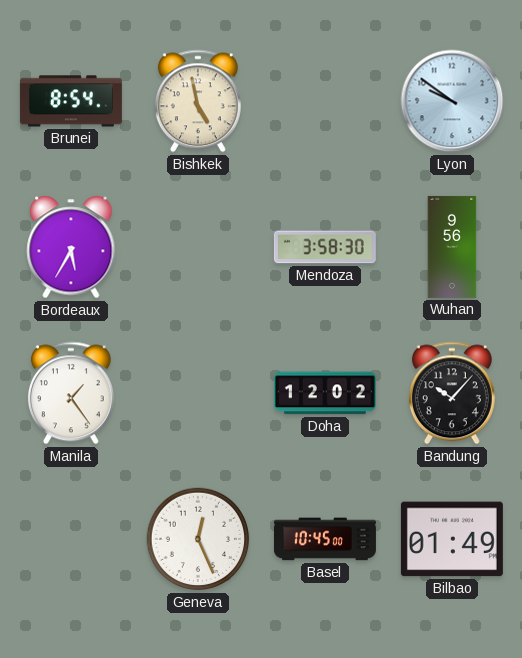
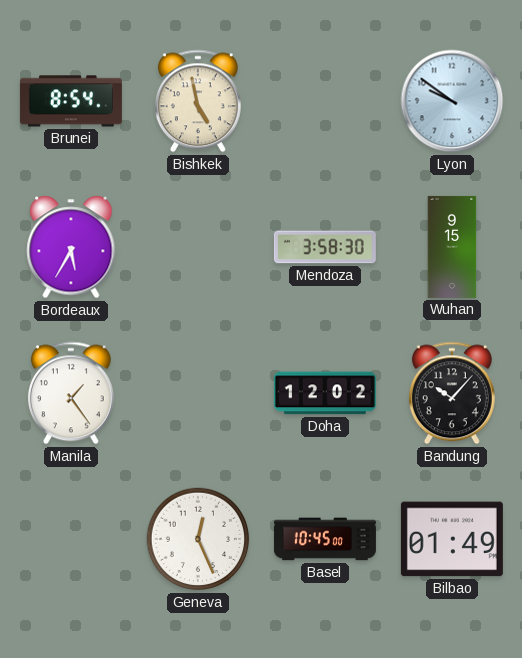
Wuhan: 9:56 -> 9:15 (452, 247)
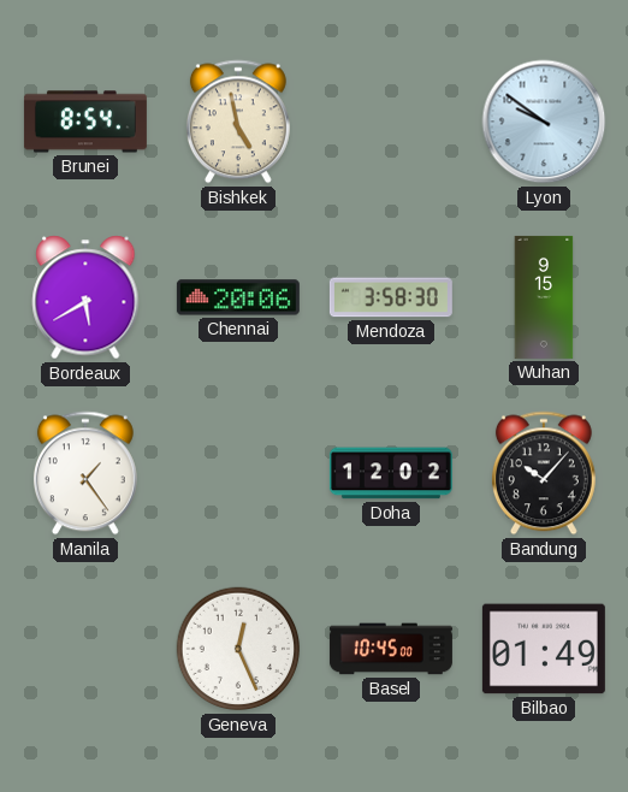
Bordeaux: 5:35 -> 5:40 (85, 297)
Chennai: none -> 20:06 (238, 297)
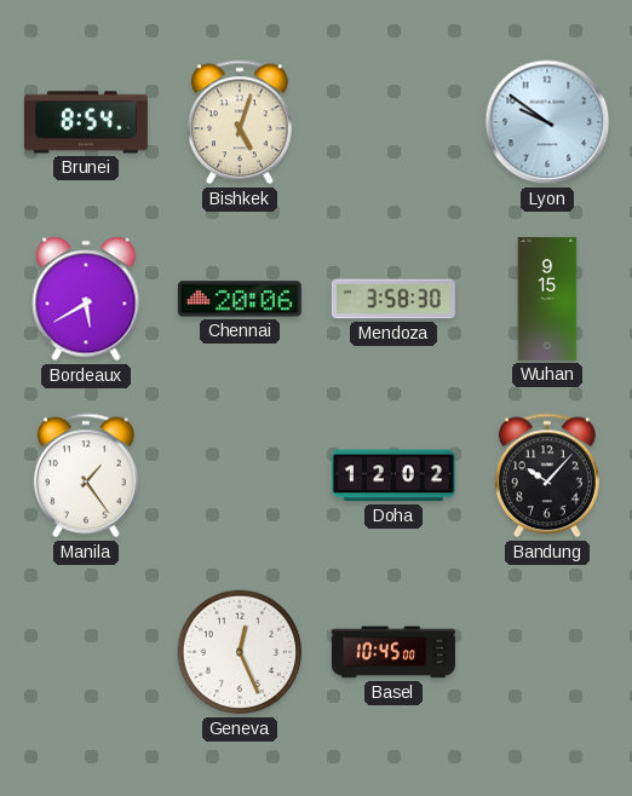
Bishkek: 4:58 -> 5:03 (240, 122)
Bilbao: 01:49 -> none (544, 649)
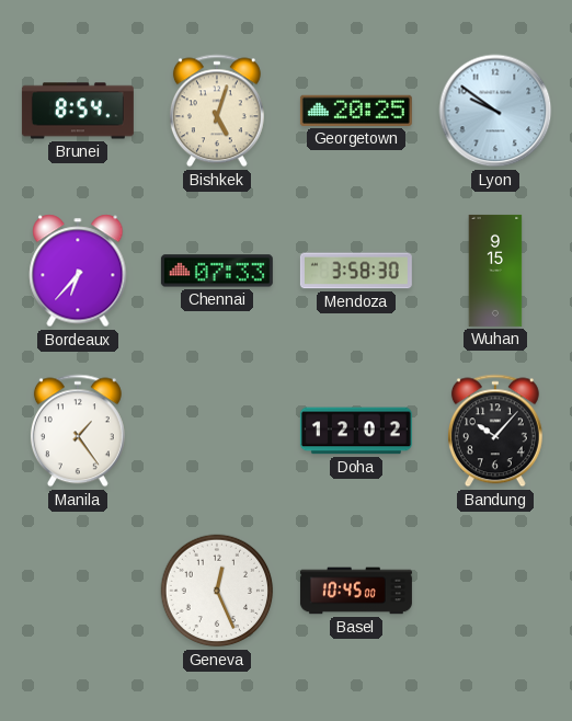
Georgetown: none -> 20:25 (356, 111)
Bordeaux: 5:40 -> 6:37 (78, 271)
Chennai: 20:06 -> 07:33 (217, 271)
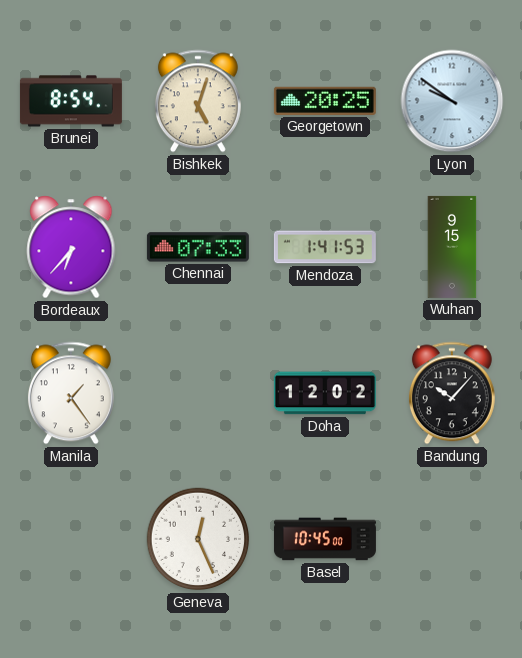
Mendoza: 3:58 -> 1:41 (325, 247)
